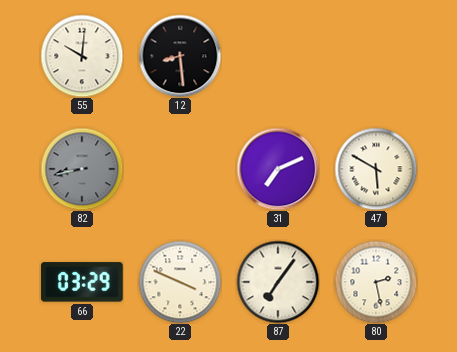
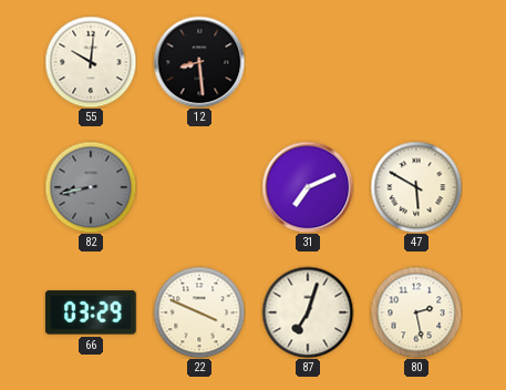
87: 7:06 -> 7:03 (308, 312)
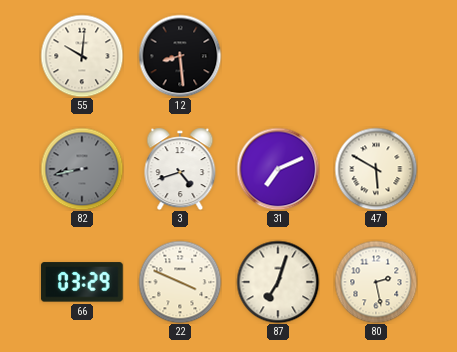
3: none -> 4:42 (180, 169)
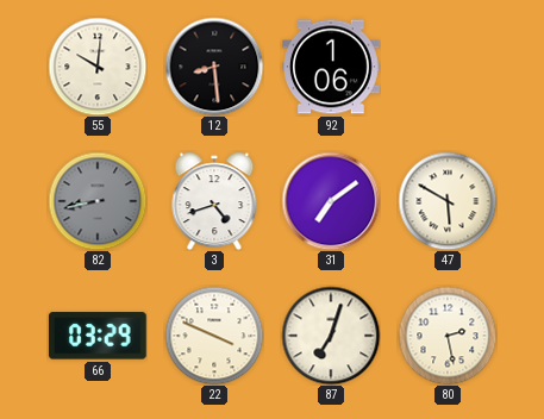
92: none -> 1:06 (331, 67)
31: 7:11 -> 7:09 (331, 201)
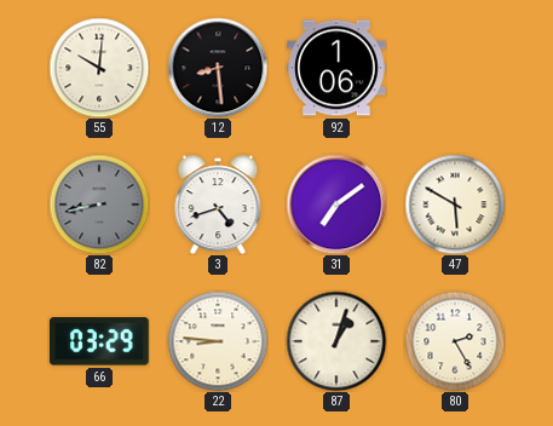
22: 3:49 -> 8:46 (218, 341)
87: 7:03 -> 1:03 (336, 341)
80: 2:28 -> 2:25 (455, 341)
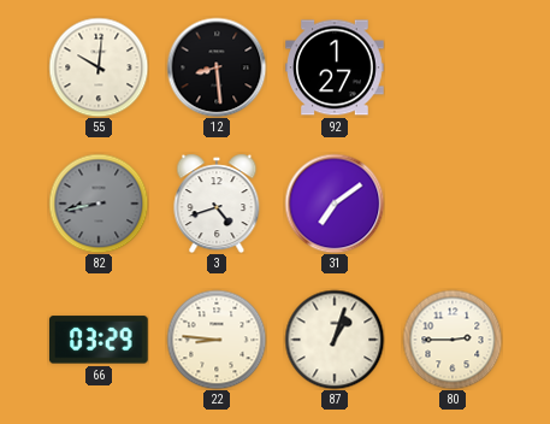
92: 1:06 -> 1:27 (335, 67)
47: 5:50 -> none (455, 205)
80: 2:25 -> 2:45 (453, 340)
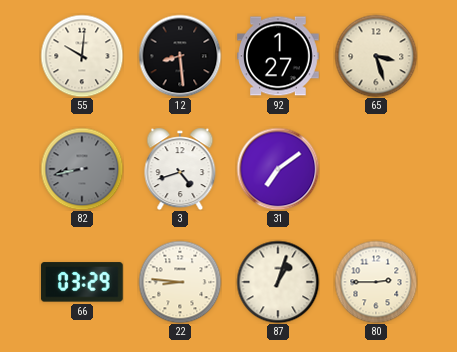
65: none -> 3:27 (376, 56)
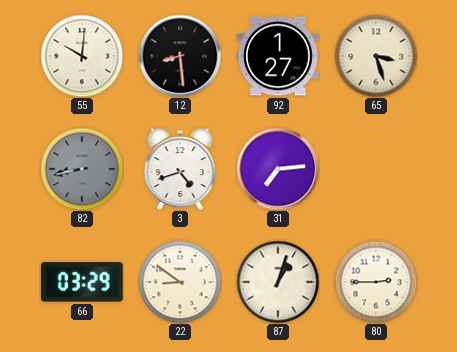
31: 7:09 -> 7:14 (278, 169)
22: 8:46 -> 8:51 (180, 282)
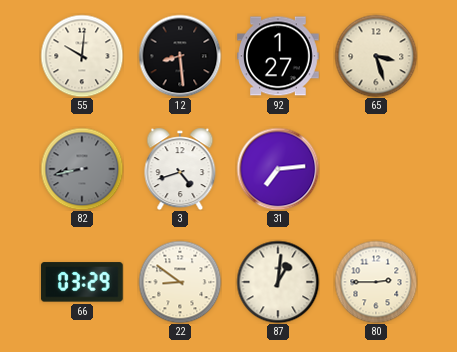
87: 1:03 -> 1:01 (278, 282)
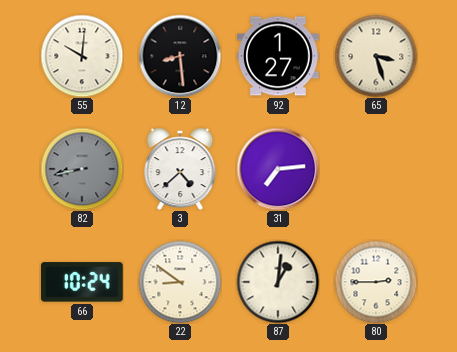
3: 4:42 -> 4:38 (180, 169)
66: 03:29 -> 10:24 (82, 282)
